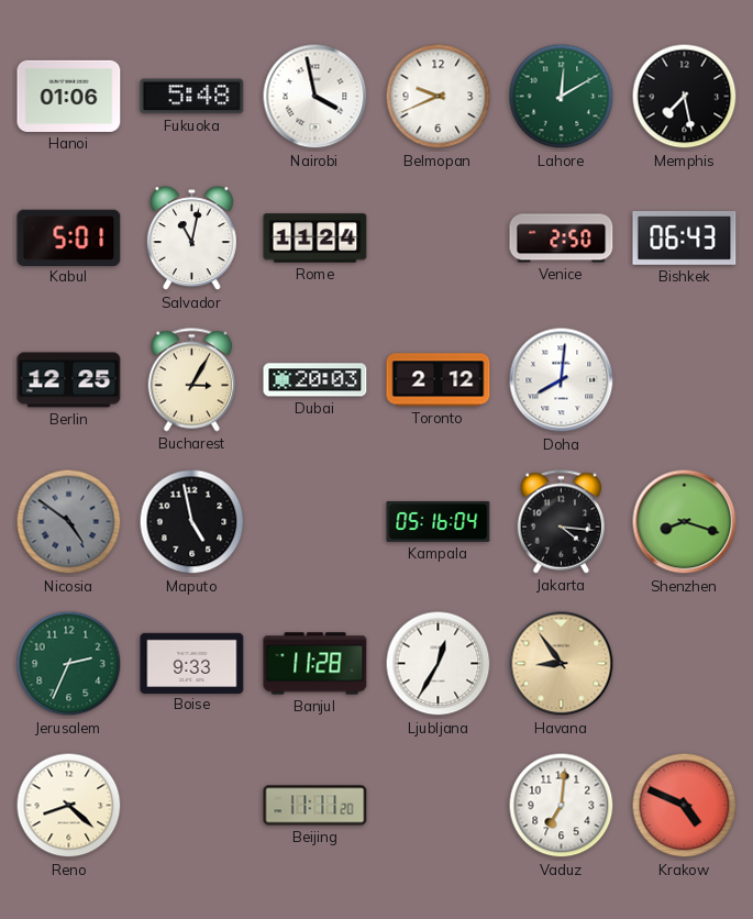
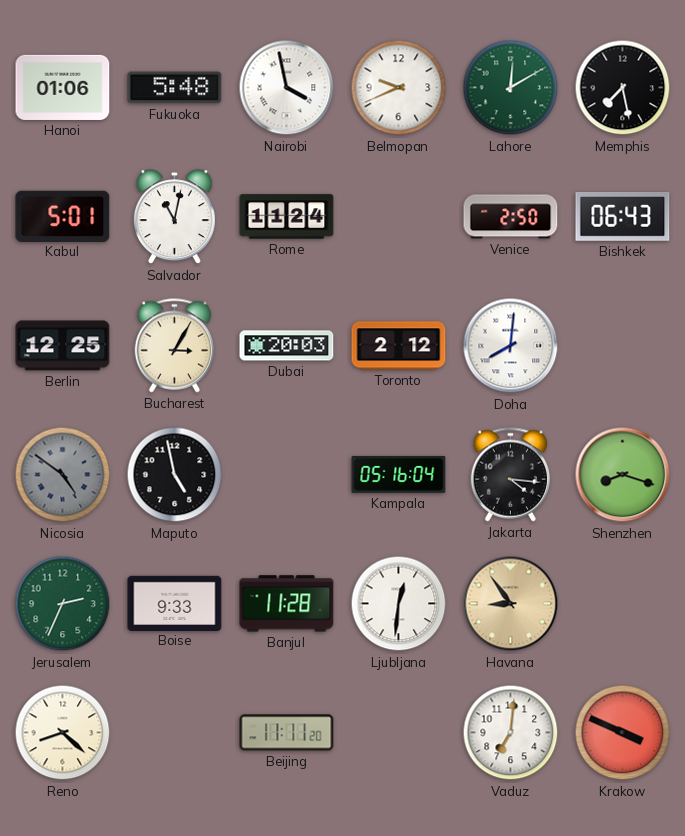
Ljubljana: 12:35 -> 12:31 (399, 604)
Krakow: 4:49 -> 3:49 (623, 733)
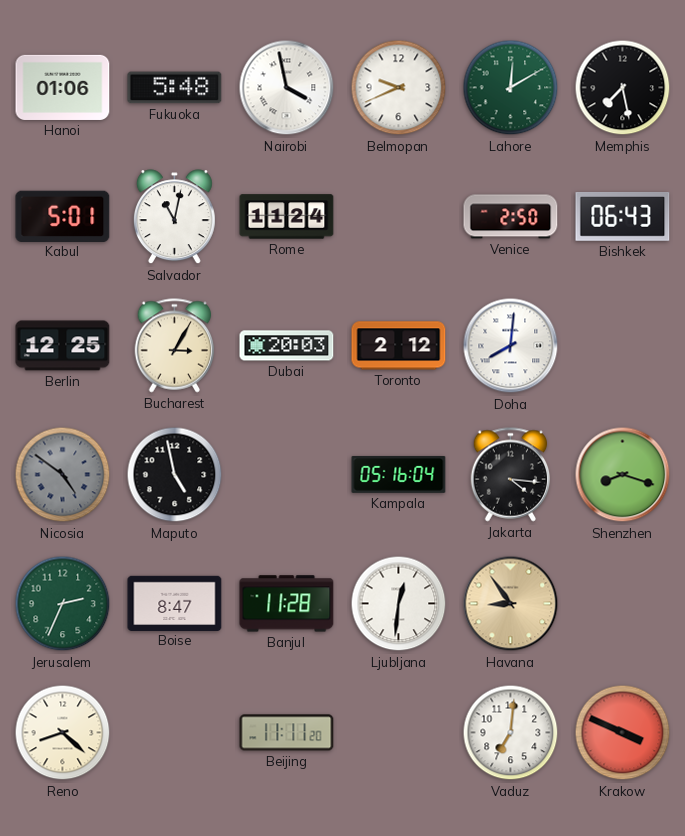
Boise: 9:33 -> 8:47 (175, 603)
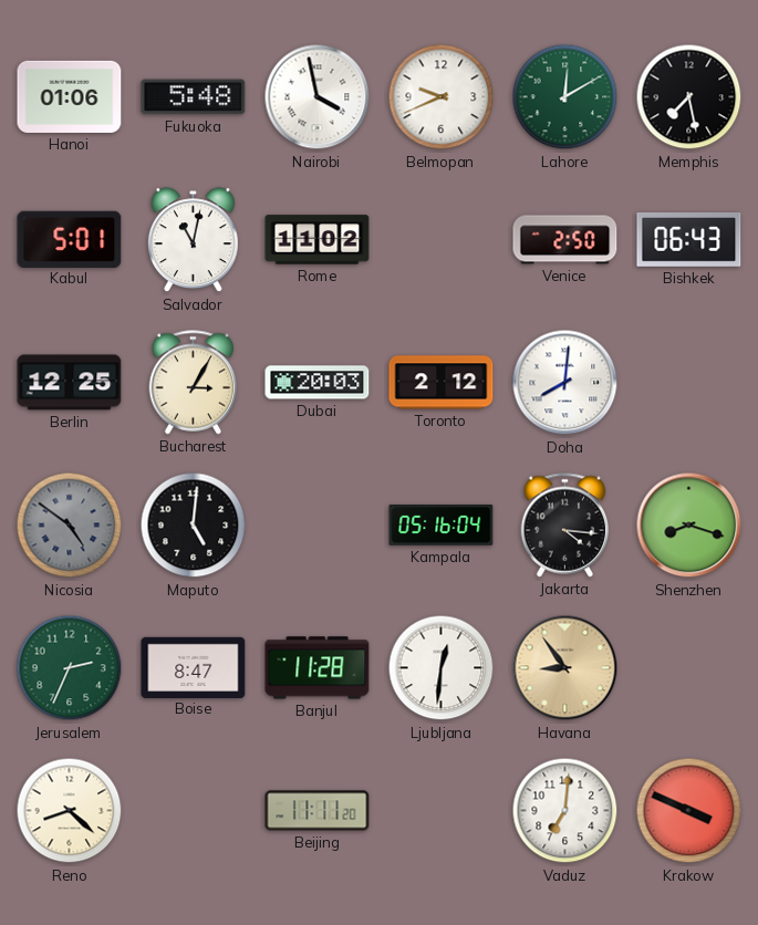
Rome: 11:24 -> 11:02 (318, 240)
Maputo: 4:58 -> 5:01 (194, 526)
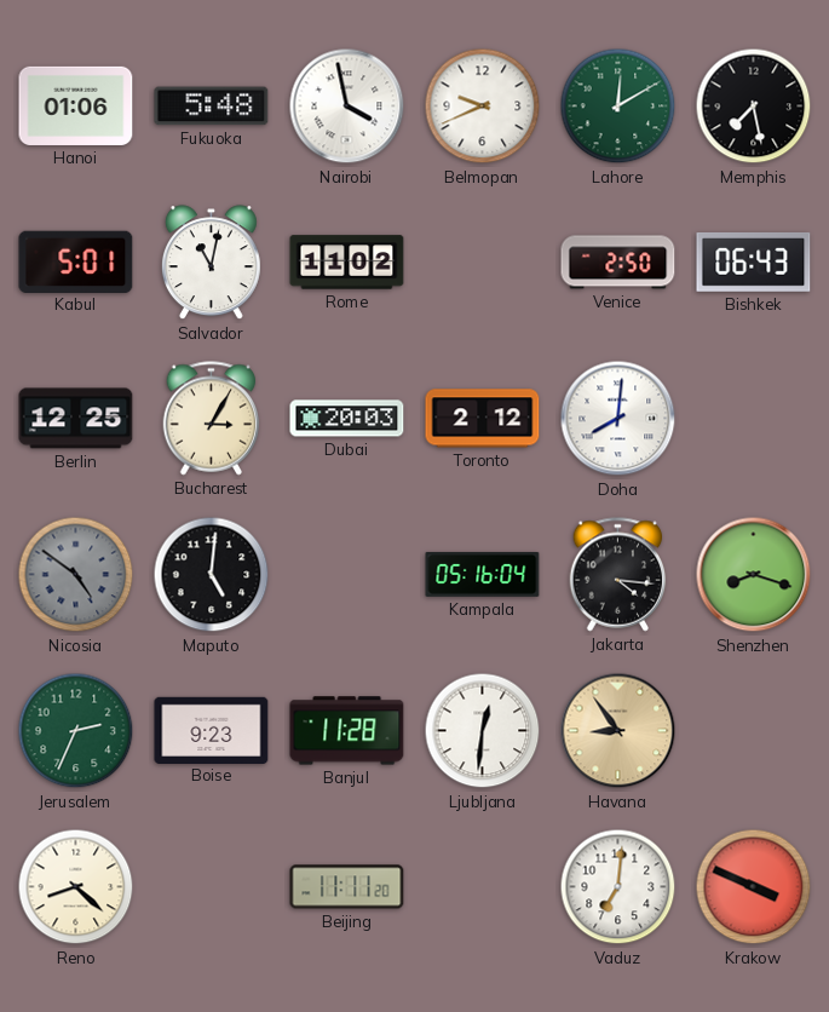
Boise: 8:47 -> 9:23 (212, 730)
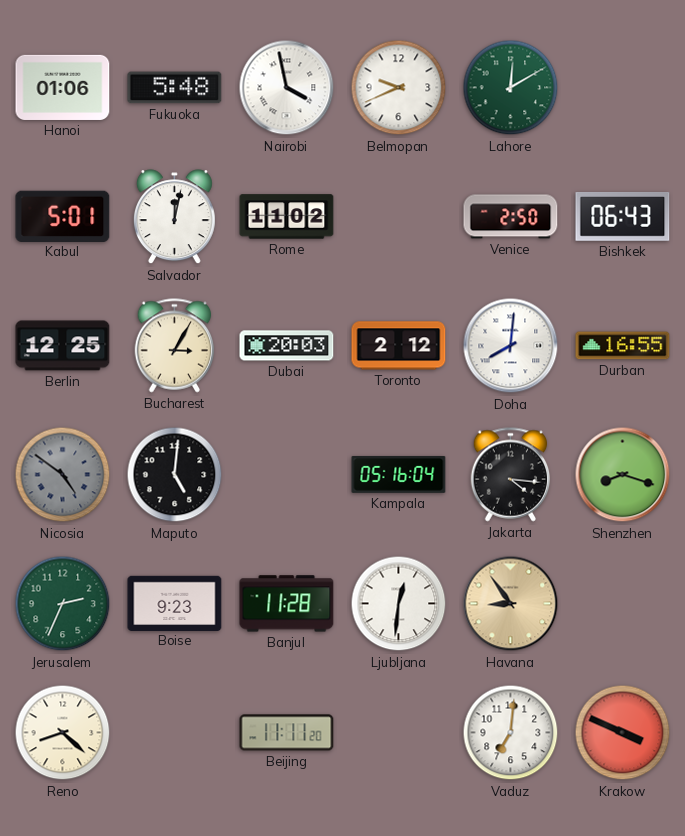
Memphis: 7:28 -> none (754, 107)
Salvador: 11:02 -> 12:02 (174, 217)
Durban: none -> 16:55 (623, 346)
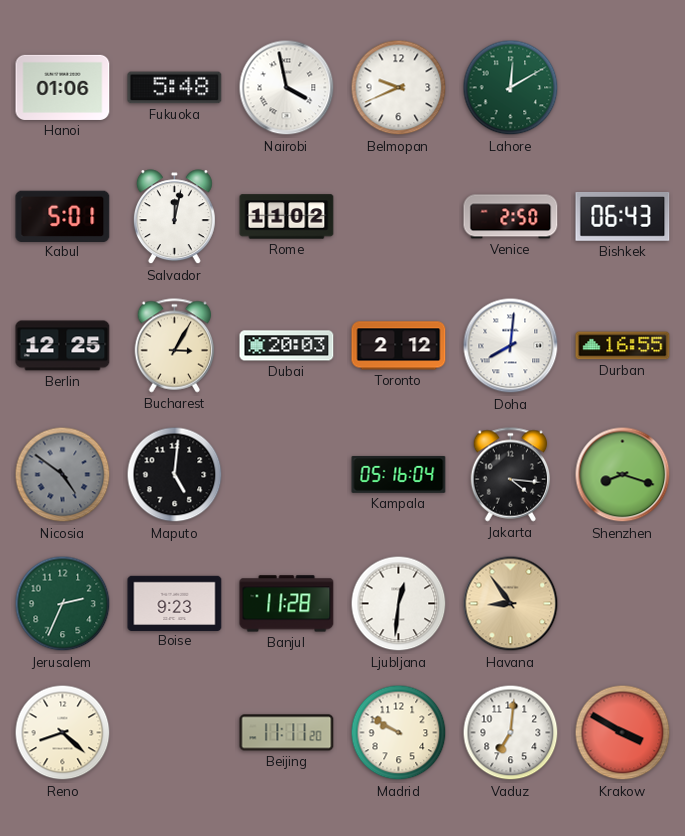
Madrid: none -> 9:50 (399, 733)
Krakow: 3:49 -> 3:50 (623, 733)
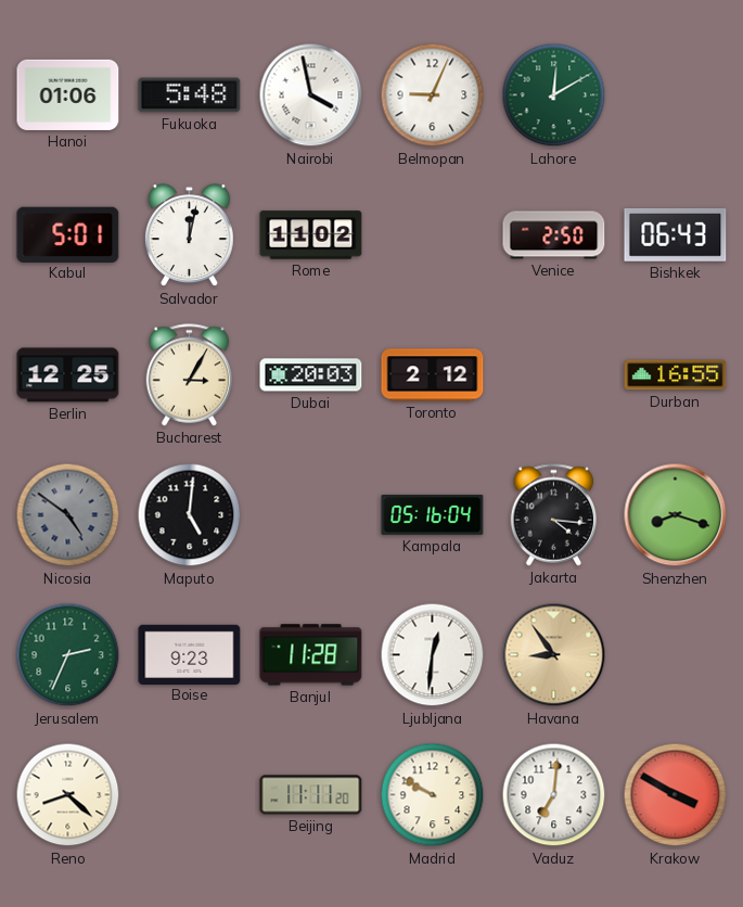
Belmopan: 9:41 -> 9:04 (433, 95)
Doha: 8:01 -> none (511, 346)
